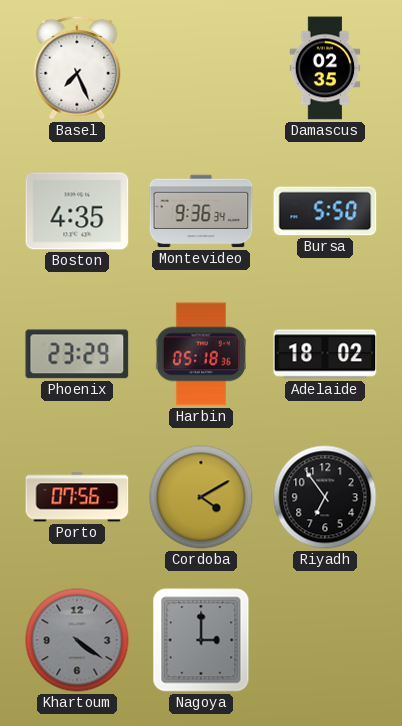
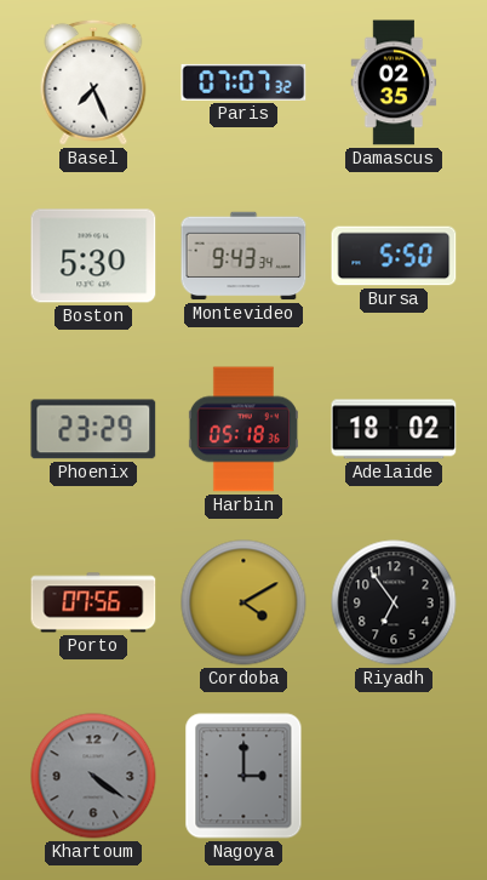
Paris: none -> 07:07 (243, 82)
Boston: 4:35 -> 5:30 (93, 256)
Montevideo: 9:36 -> 9:43 (243, 256)
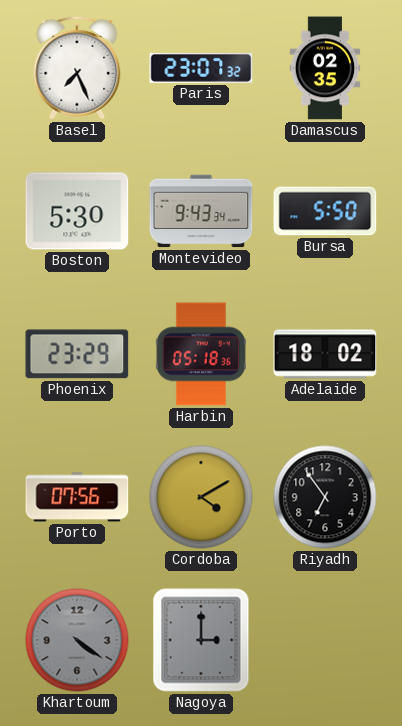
Paris: 07:07 -> 23:07 (201, 68)
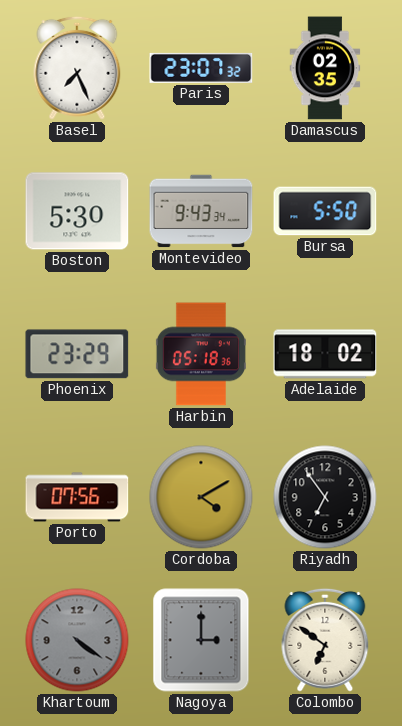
Colombo: none -> 6:51 (325, 640)
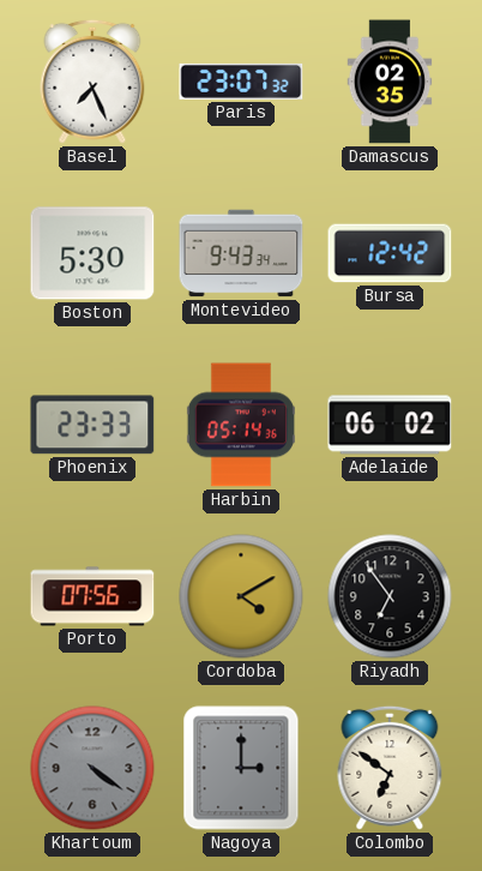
Bursa: 5:50 -> 12:42 (390, 253)
Phoenix: 23:29 -> 23:33 (92, 425)
Harbin: 05:18 -> 05:14 (241, 425)
Adelaide: 18:02 -> 06:02 (390, 425)
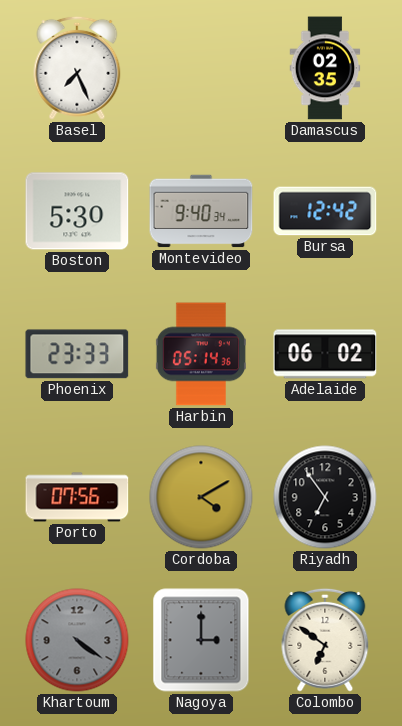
Paris: 23:07 -> none (241, 82)
Montevideo: 9:43 -> 9:40 (201, 211)
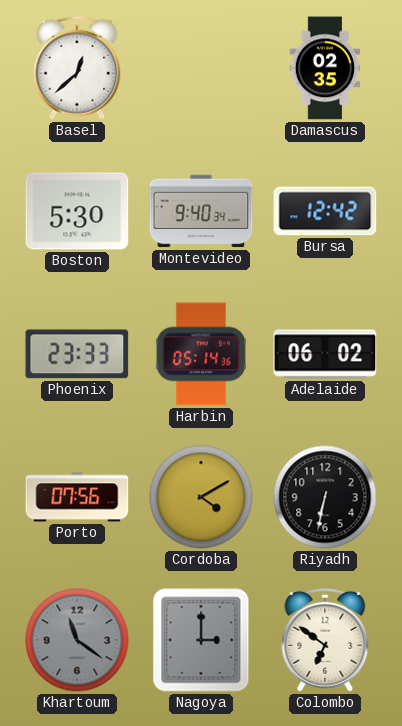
Basel: 7:26 -> 12:38 (77, 68)
Riyadh: 6:54 -> 6:32 (325, 497)
Khartoum: 4:21 -> 11:21 (77, 640)
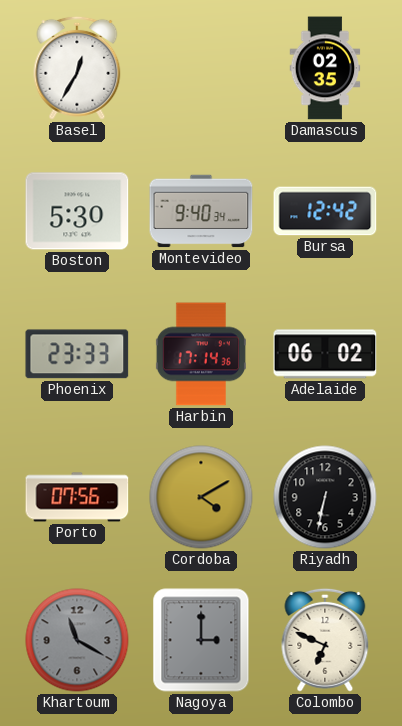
Basel: 12:38 -> 12:35 (77, 68)
Harbin: 05:14 -> 17:14 (201, 354)
Khartoum: 11:21 -> 11:20 (77, 640)
Colombo: 6:51 -> 6:49 (325, 640)
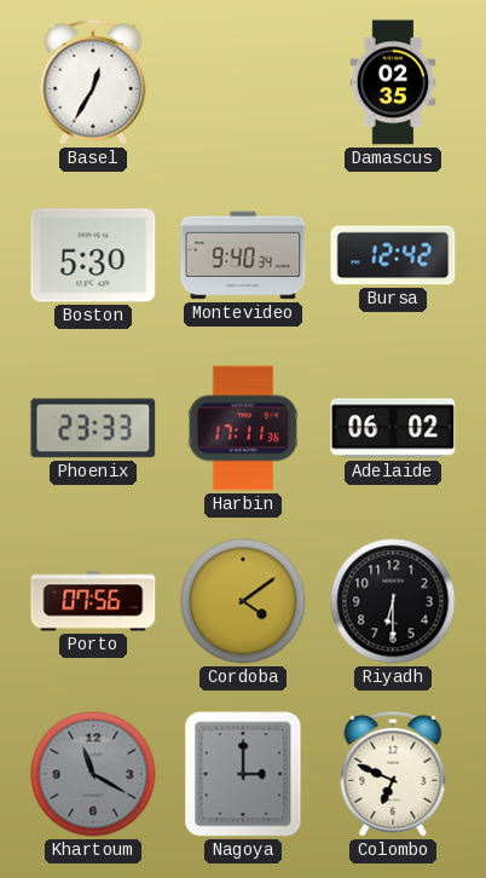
Harbin: 17:14 -> 17:11 (243, 428)
Cordoba: 4:10 -> 4:09 (243, 601)
Riyadh: 6:32 -> 6:30 (393, 601)
